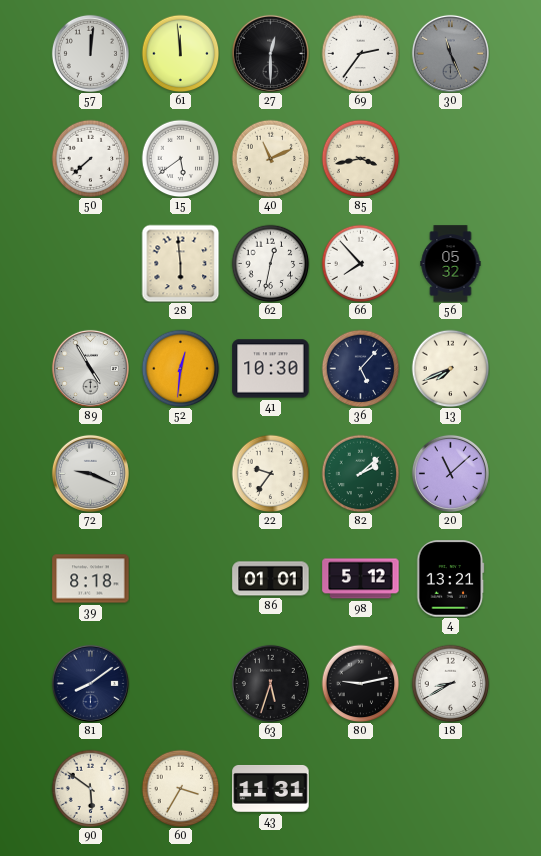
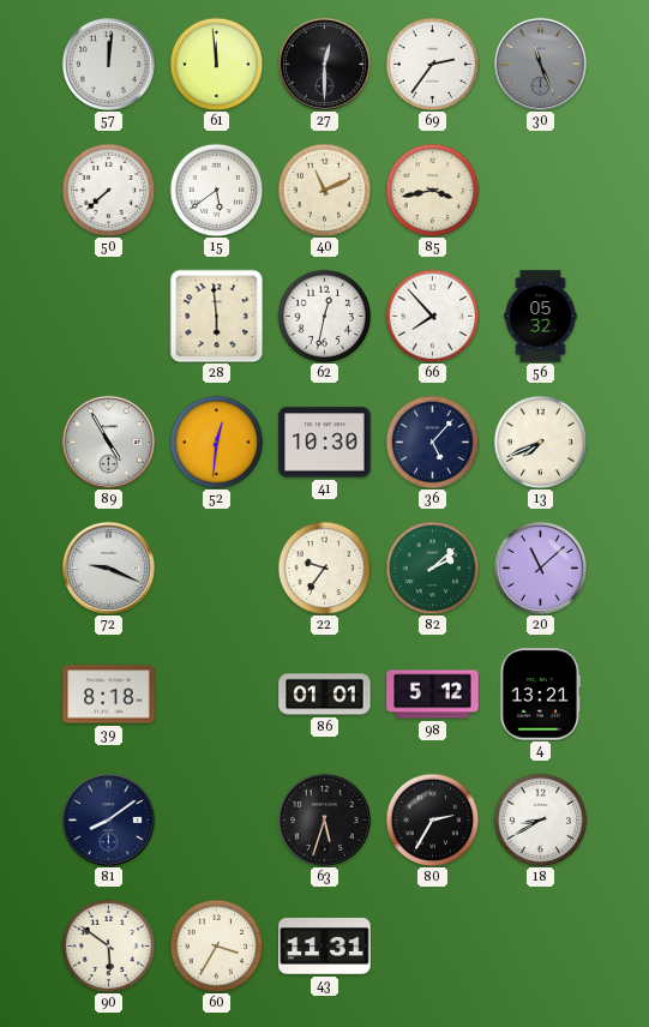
80: 9:13 -> 2:35 (432, 819)
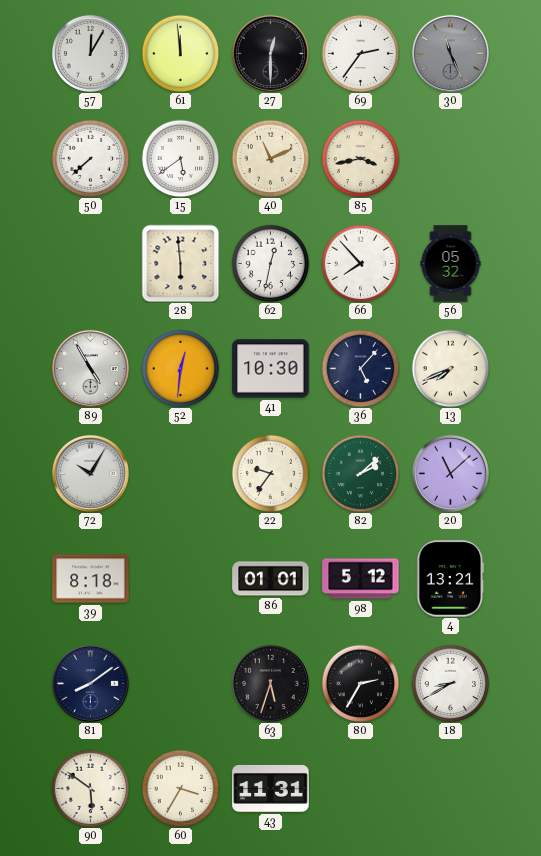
57: 12:01 -> 12:05 (90, 53)
72: 9:19 -> 10:05 (90, 473)
